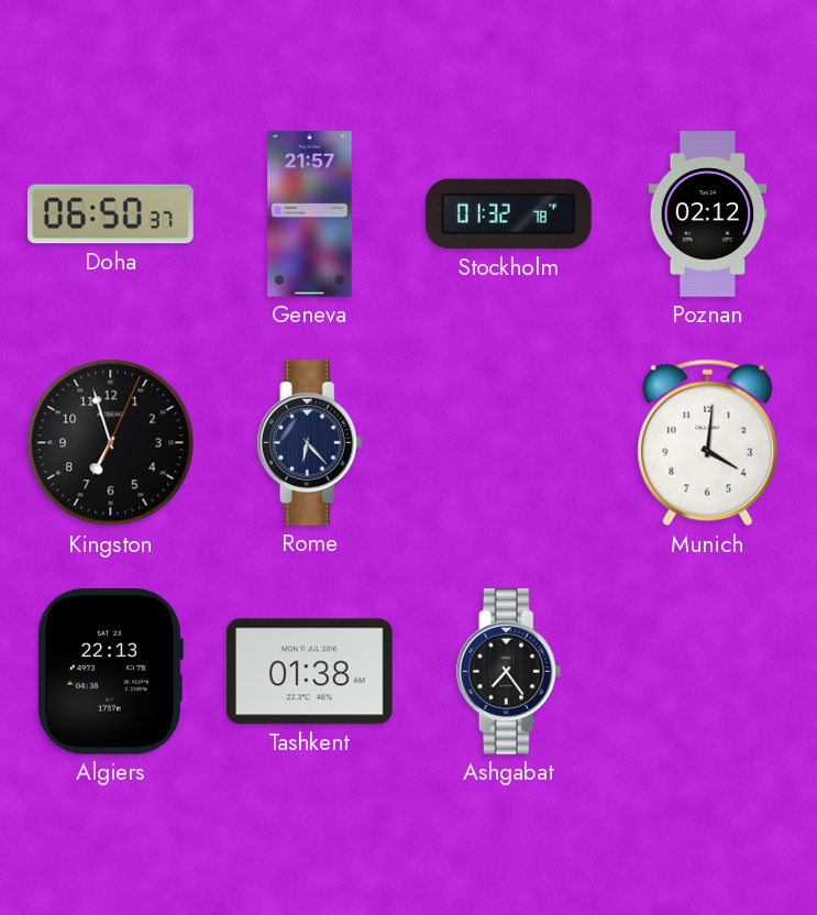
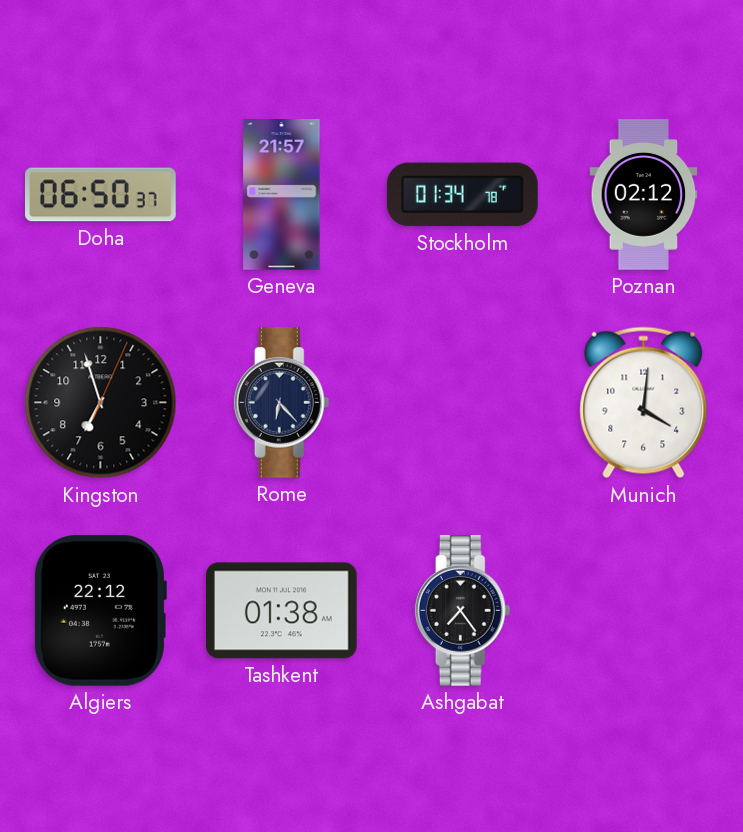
Stockholm: 01:32 -> 01:34 (462, 195)
Algiers: 22:13 -> 22:12 (100, 610)
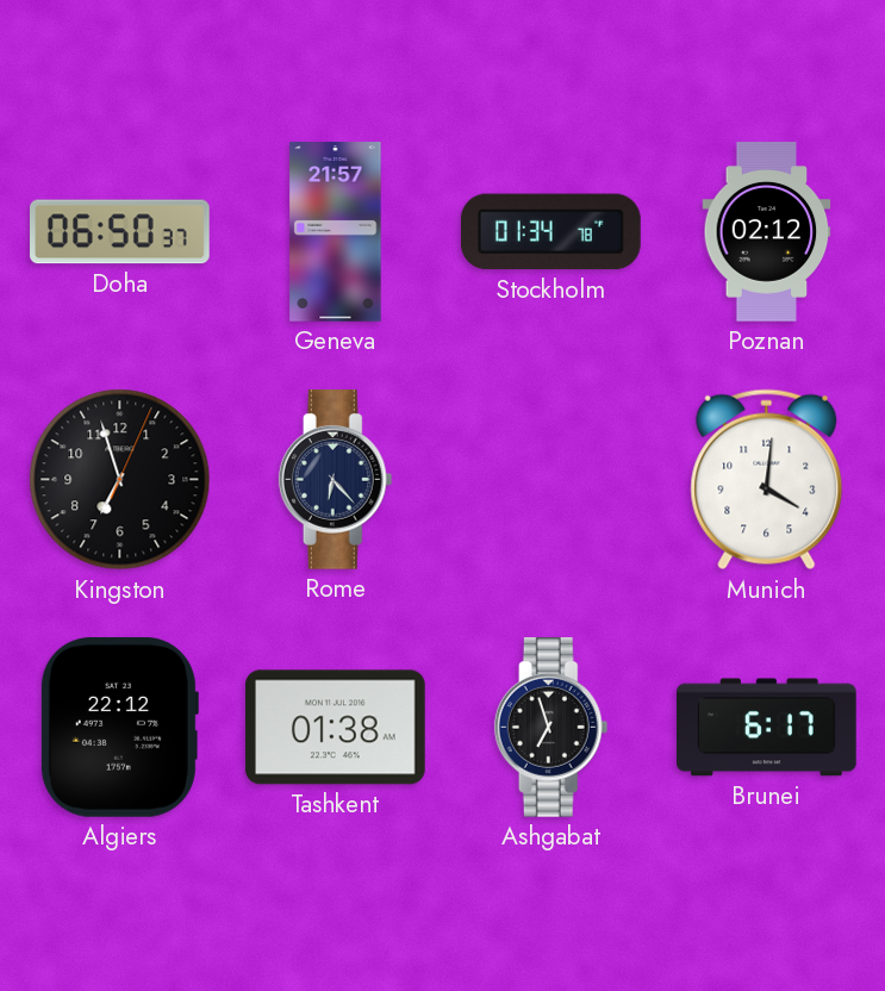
Ashgabat: 7:24 -> 6:57 (551, 728)
Brunei: none -> 6:17 (767, 728)
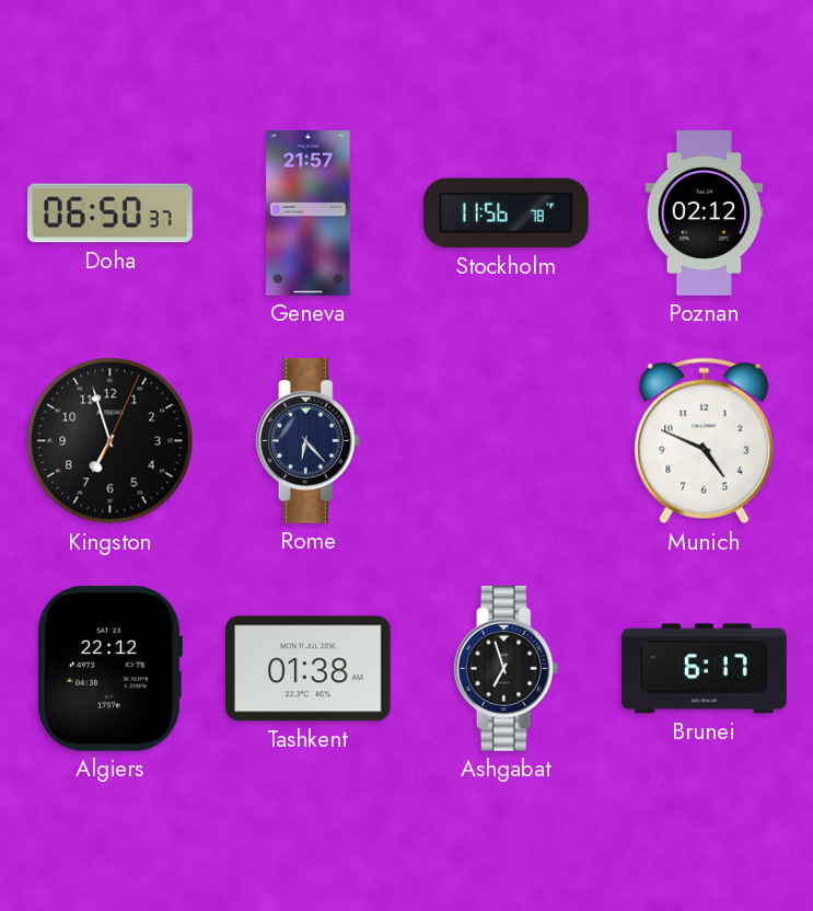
Stockholm: 01:34 -> 11:56 (506, 214)
Munich: 4:01 -> 4:49 (705, 441)
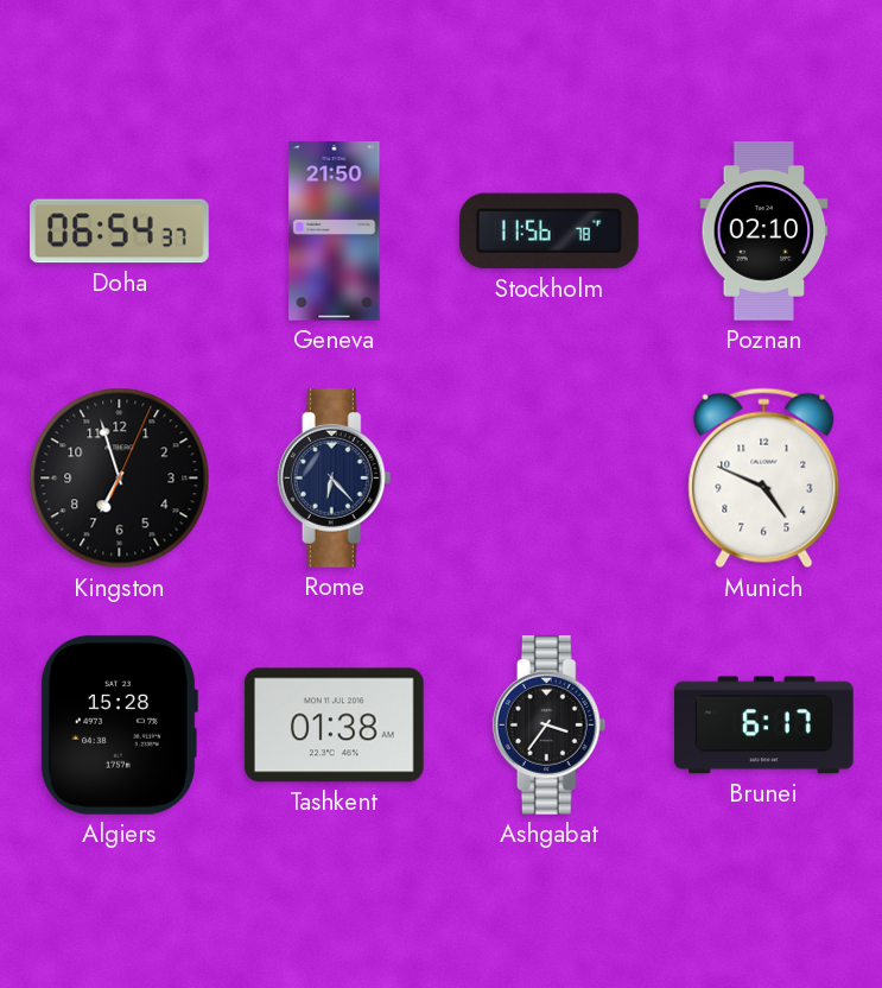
Doha: 06:50 -> 06:54 (120, 232)
Geneva: 21:57 -> 21:50 (335, 232)
Poznan: 02:12 -> 02:10 (764, 232)
Algiers: 22:12 -> 15:28 (119, 724)
Ashgabat: 6:57 -> 3:36 (550, 726)
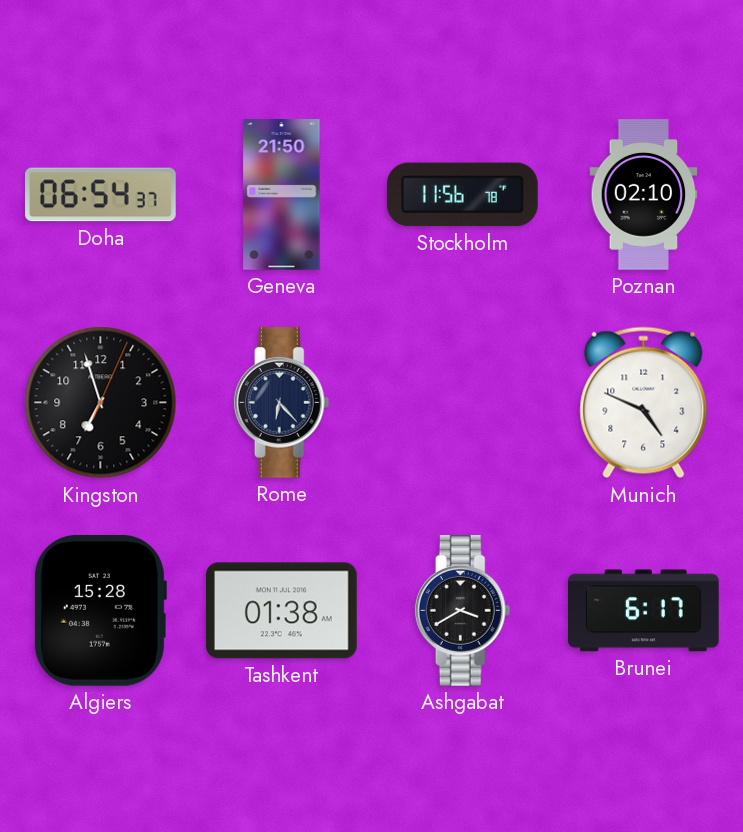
Ashgabat: 3:36 -> 3:40 (463, 611)
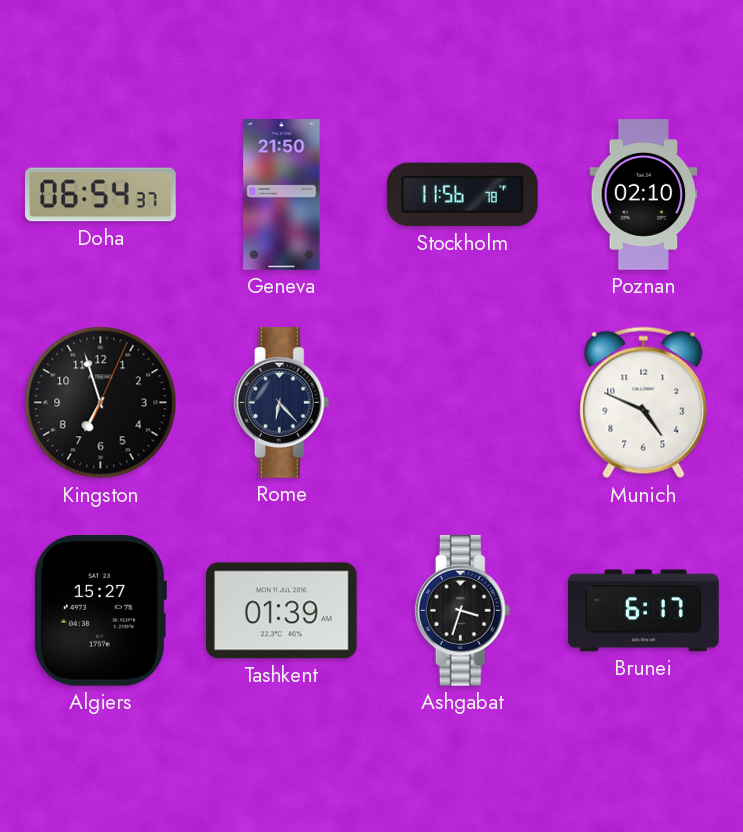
Algiers: 15:28 -> 15:27 (100, 610)
Tashkent: 01:38 -> 01:39 (281, 611)
Ashgabat: 3:40 -> 3:33 (463, 611)
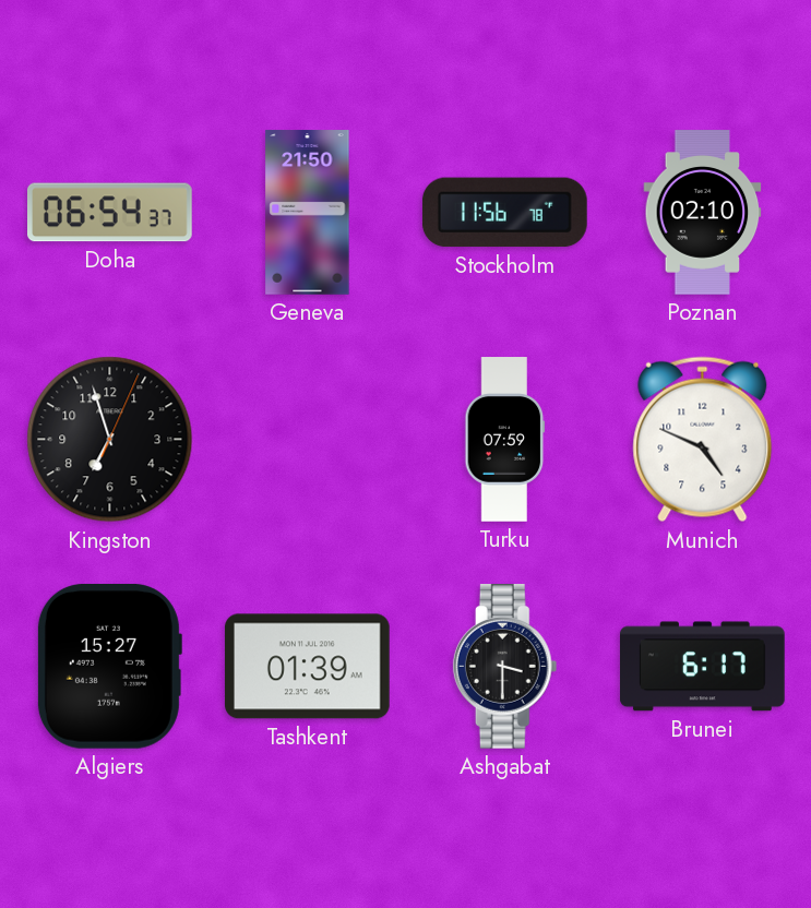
Rome: 6:23 -> none (282, 403)
Turku: none -> 07:59 (505, 440)
Ashgabat: 3:33 -> 3:30 (505, 667)
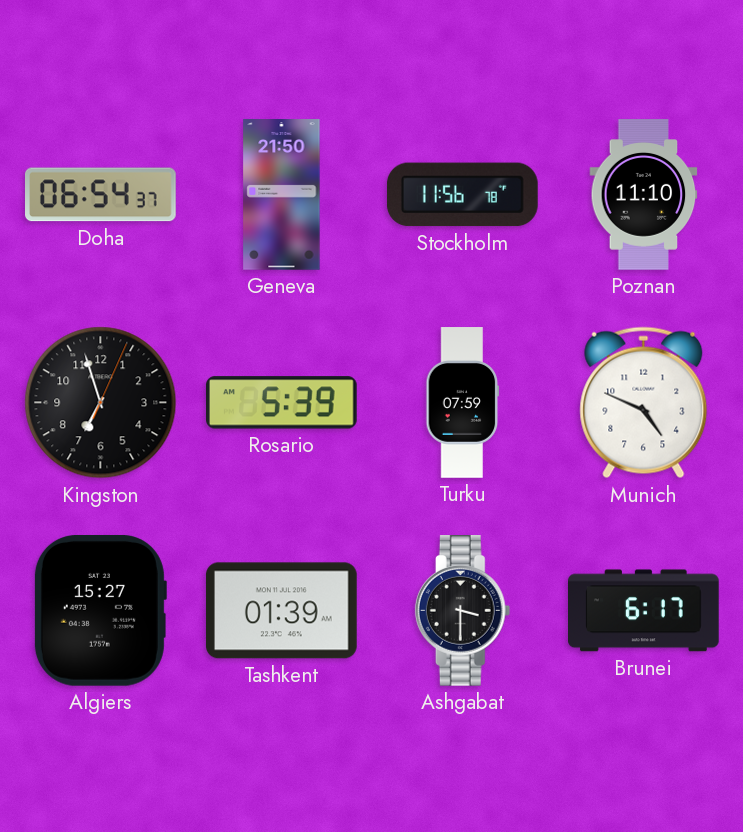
Poznan: 02:10 -> 11:10 (644, 195)
Rosario: none -> 5:39 (282, 403)
